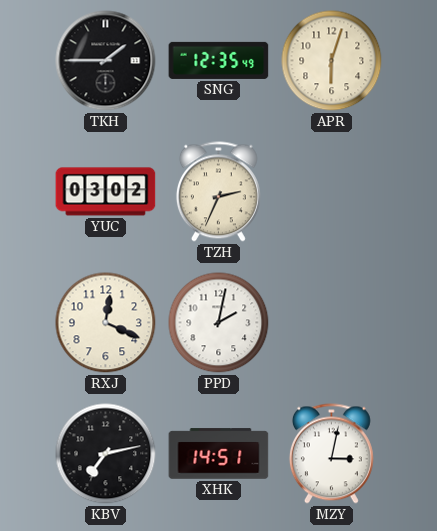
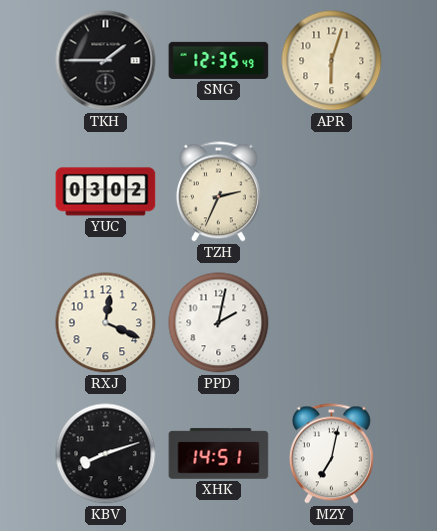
KBV: 7:13 -> 8:12 (106, 454)
MZY: 3:02 -> 7:02 (331, 454)
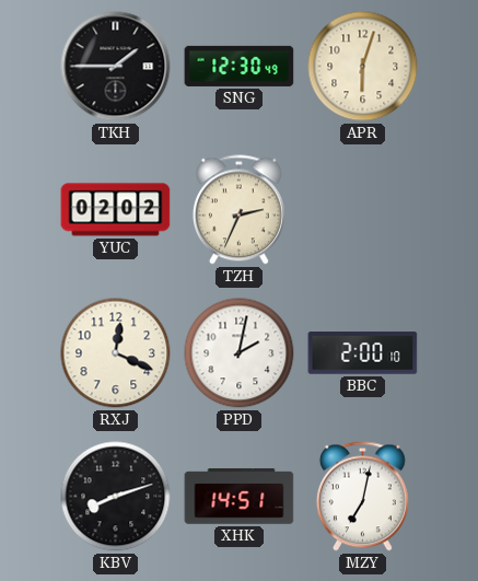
SNG: 12:35 -> 12:30 (240, 66)
YUC: 03:02 -> 02:02 (116, 210)
BBC: none -> 2:00 (363, 353)
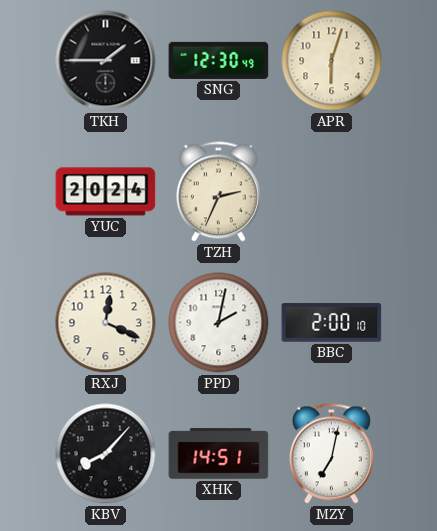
YUC: 02:02 -> 20:24 (106, 192)
KBV: 8:12 -> 8:07 (106, 454)
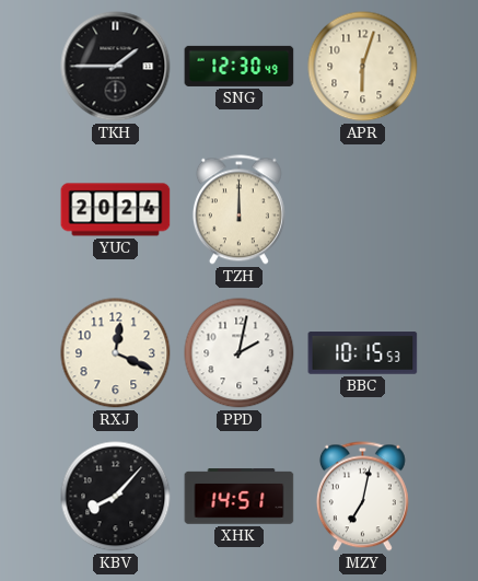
TZH: 2:34 -> 12:00 (238, 210)
BBC: 2:00 -> 10:15 (363, 353)
